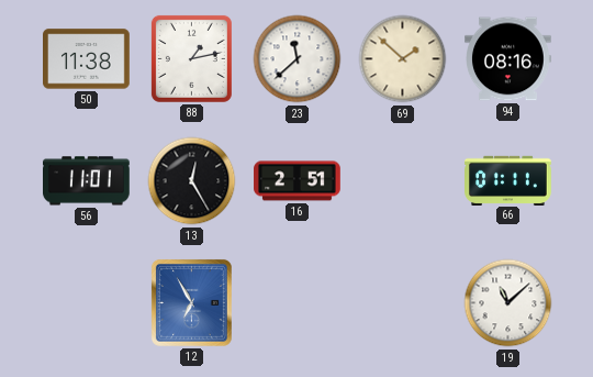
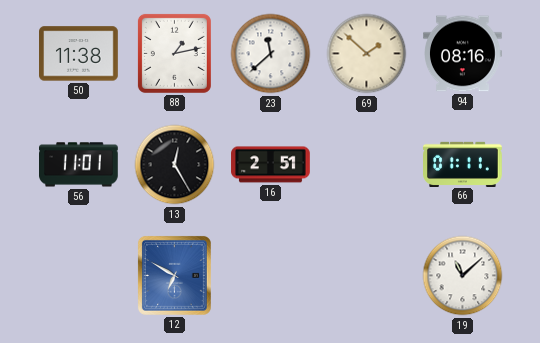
12: 6:55 -> 6:50 (174, 275)
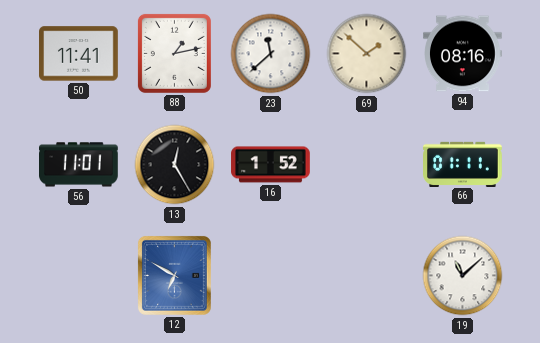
50: 11:38 -> 11:41 (79, 54)
16: 2:51 -> 1:52 (271, 165)
